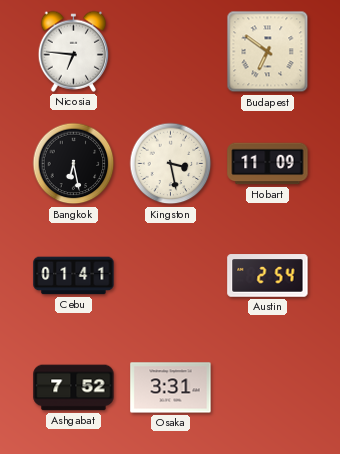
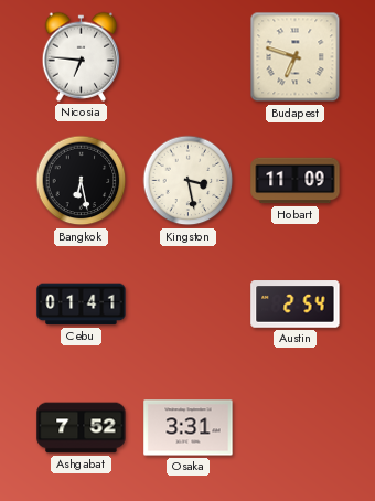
Budapest: 6:51 -> 6:48 (296, 57)
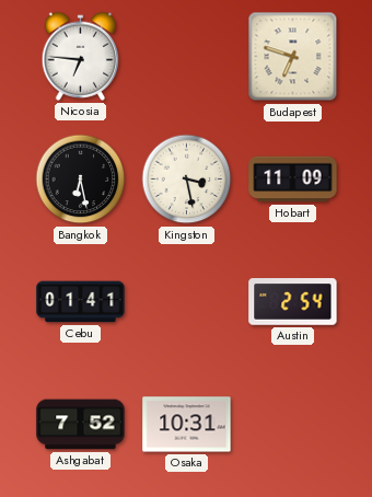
Osaka: 3:31 -> 10:31 (187, 425)
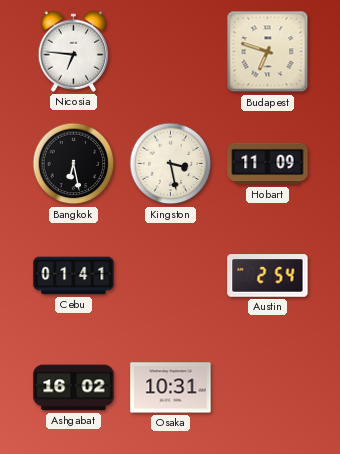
Ashgabat: 7:52 -> 16:02 (74, 388)
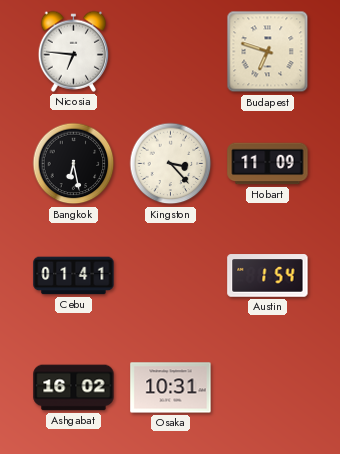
Kingston: 3:28 -> 3:23 (171, 164)
Austin: 2:54 -> 1:54 (268, 276)
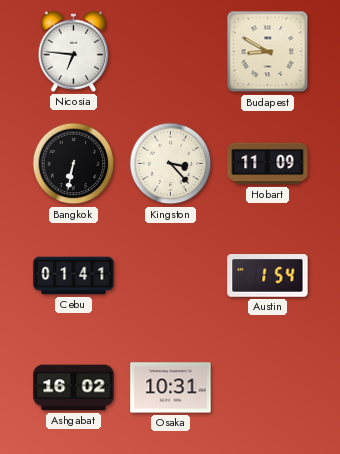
Budapest: 6:48 -> 8:50 (268, 52)
Bangkok: 6:28 -> 6:32 (74, 164)
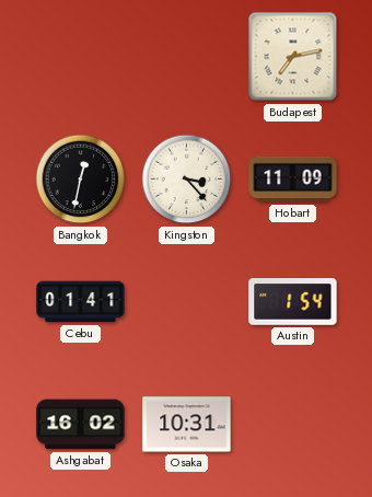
Nicosia: 6:46 -> none (74, 51)
Budapest: 8:50 -> 7:13 (293, 57)
Bangkok: 6:32 -> 12:32 (81, 180)
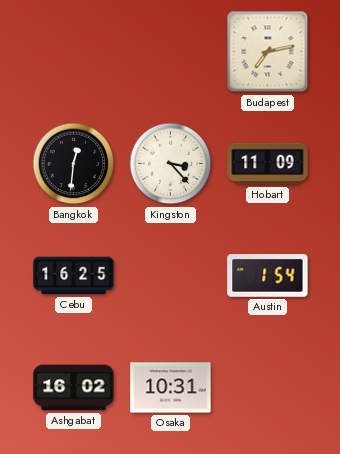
Bangkok: 12:32 -> 12:31 (74, 164)
Cebu: 01:41 -> 16:25 (74, 276)
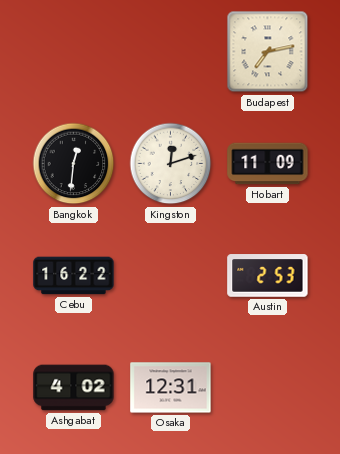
Kingston: 3:23 -> 12:12 (171, 164)
Cebu: 16:25 -> 16:22 (74, 276)
Austin: 1:54 -> 2:53 (268, 276)
Ashgabat: 16:02 -> 4:02 (74, 388)
Osaka: 10:31 -> 12:31 (171, 388)
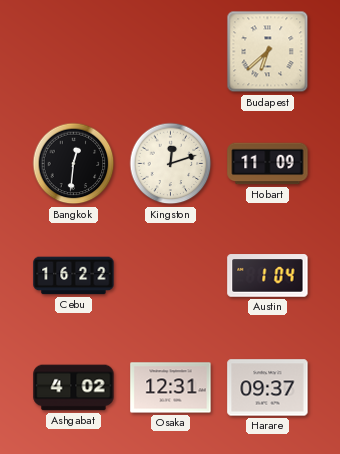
Budapest: 7:13 -> 6:38 (268, 52)
Austin: 2:53 -> 1:04 (268, 276)
Harare: none -> 09:37 (268, 388)
